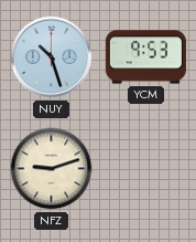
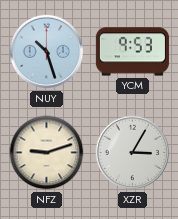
XZR: none -> 3:05 (133, 153)
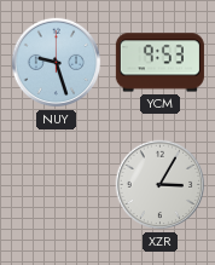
NUY: 10:27 -> 9:27 (57, 63)
NFZ: 9:12 -> none (47, 153)
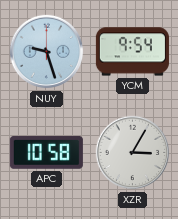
YCM: 9:53 -> 9:54 (132, 52)
APC: none -> 10:58 (46, 152)
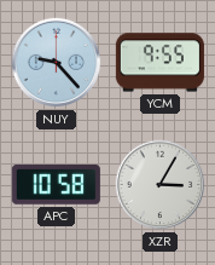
NUY: 9:27 -> 9:23 (57, 63)
YCM: 9:54 -> 9:55 (159, 63)
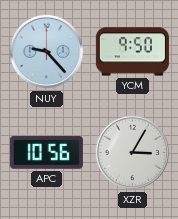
YCM: 9:55 -> 9:50 (132, 52)
APC: 10:58 -> 10:56 (46, 152)
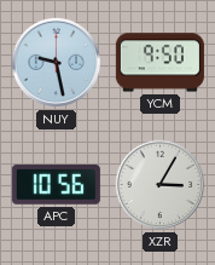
NUY: 9:23 -> 9:28 (57, 63)
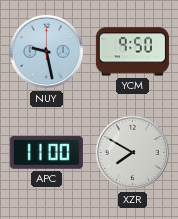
APC: 10:56 -> 11:00 (46, 152)
XZR: 3:05 -> 7:50 (133, 153)
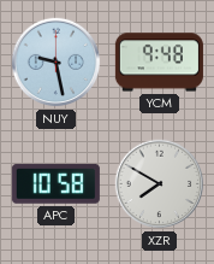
YCM: 9:50 -> 9:48 (159, 63)
APC: 11:00 -> 10:58 (55, 183)
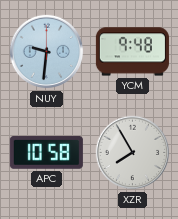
NUY: 9:28 -> 9:31 (47, 52)
XZR: 7:50 -> 7:55 (133, 153)
